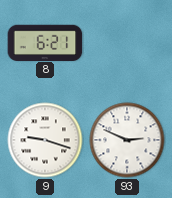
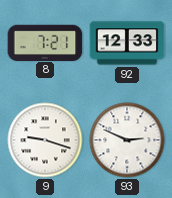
8: 6:21 -> 7:21 (45, 42)
92: none -> 12:33 (127, 43)
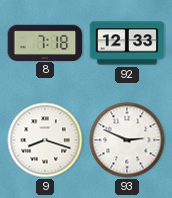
8: 7:21 -> 7:18 (45, 42)
9: 9:18 -> 8:18 (45, 140)
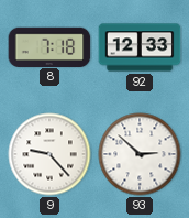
9: 8:18 -> 9:23 (49, 154)
93: 2:49 -> 2:52 (140, 154)
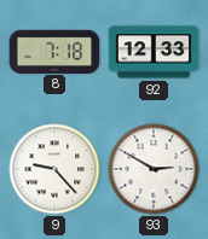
93: 2:52 -> 2:50 (154, 169)
